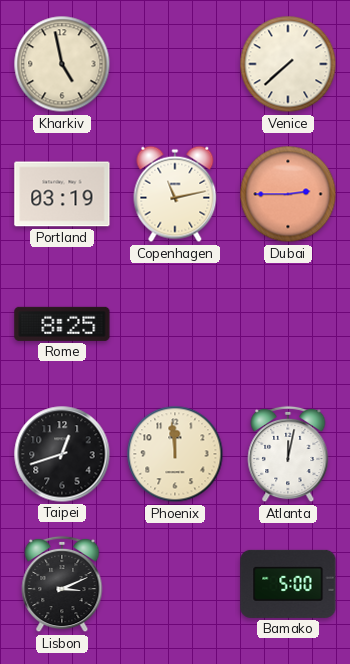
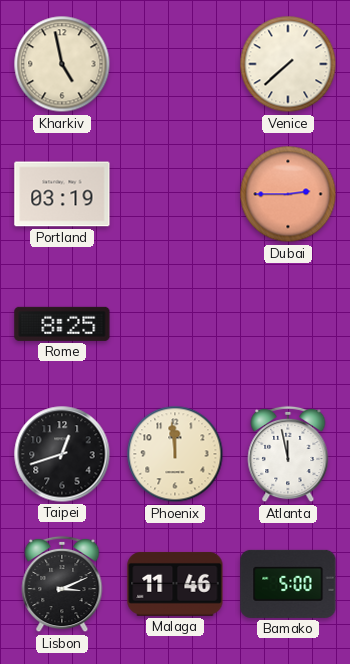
Copenhagen: 11:13 -> none (175, 194)
Atlanta: 12:02 -> 11:58 (288, 454)
Malaga: none -> 11:46 (175, 584)
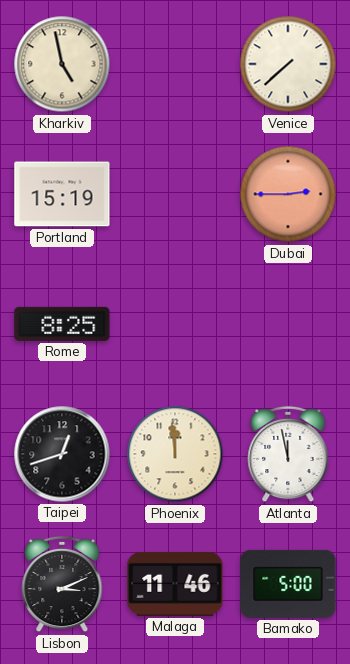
Portland: 03:19 -> 15:19 (62, 194)
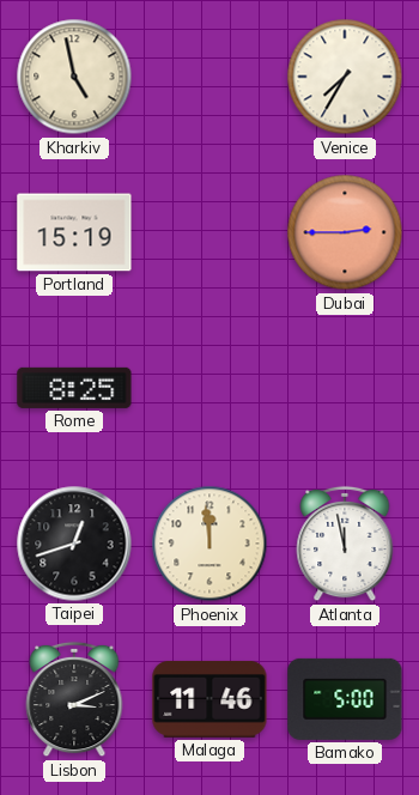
Venice: 7:38 -> 7:35 (345, 77)
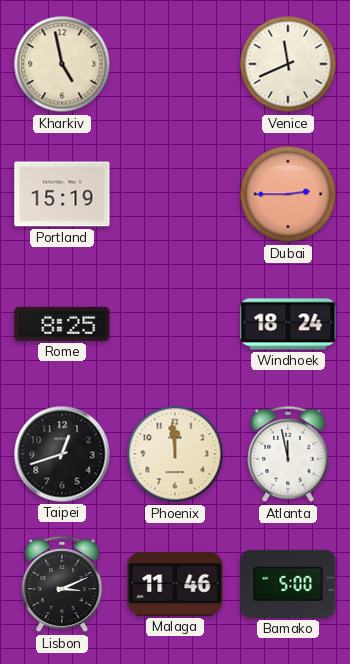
Venice: 7:35 -> 11:41 (288, 64)
Windhoek: none -> 18:24 (288, 324)
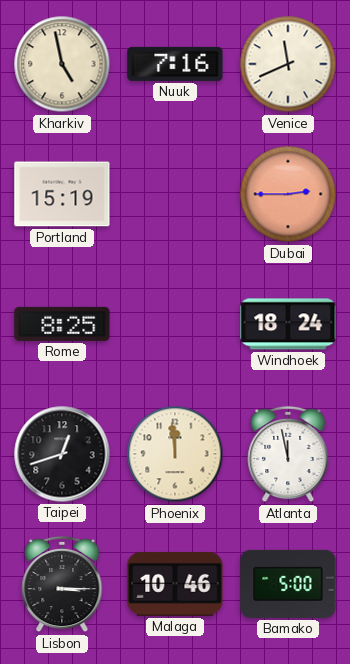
Nuuk: none -> 7:16 (175, 64)
Lisbon: 3:11 -> 3:15 (62, 584)
Malaga: 11:46 -> 10:46 (175, 584)
